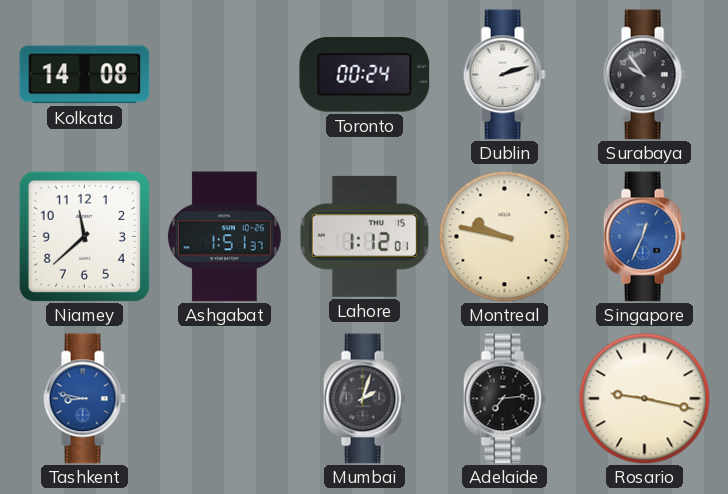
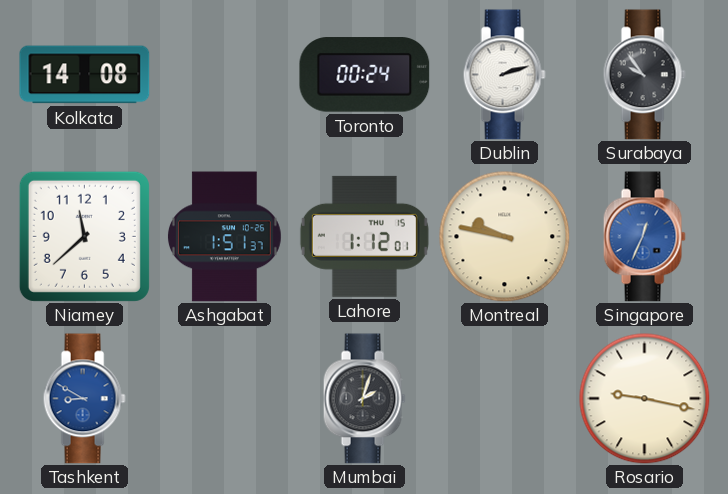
Tashkent: 8:47 -> 8:50 (84, 399)
Adelaide: 7:14 -> none (504, 399)
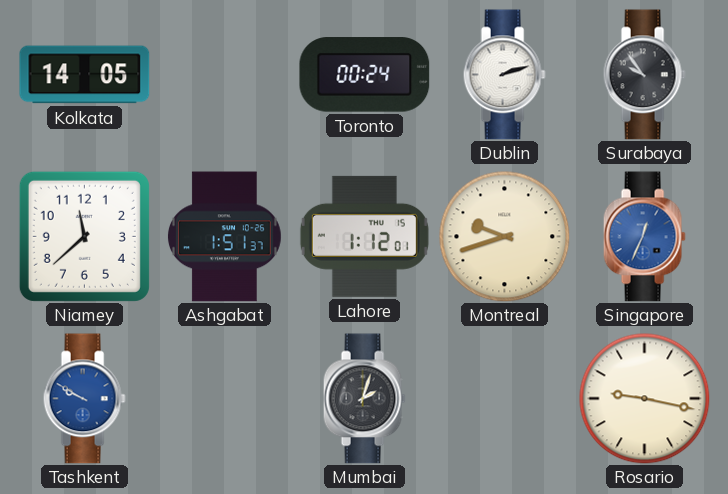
Kolkata: 14:08 -> 14:05 (85, 75)
Montreal: 9:47 -> 9:42 (505, 237)
Tashkent: 8:50 -> 9:50 (84, 399)
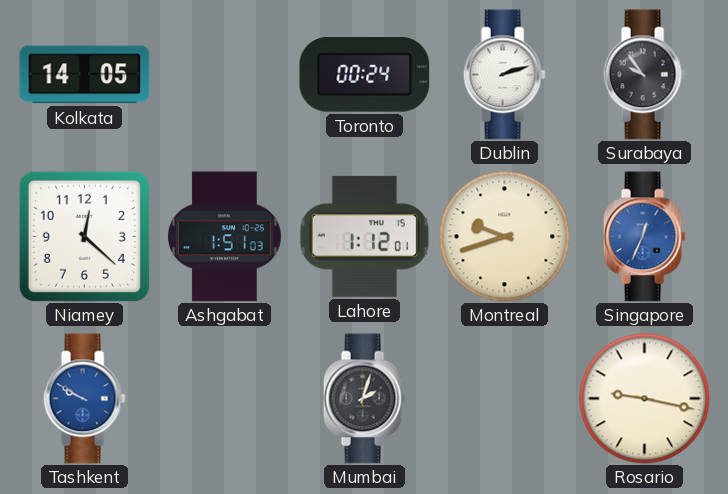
Niamey: 11:38 -> 12:22 (84, 236)
Ashgabat: 1:51:37 -> 1:51:03 (224, 237)
